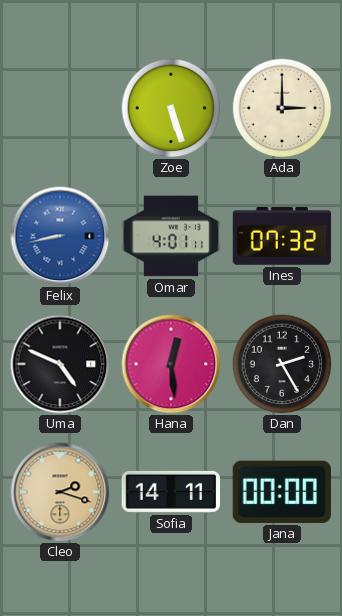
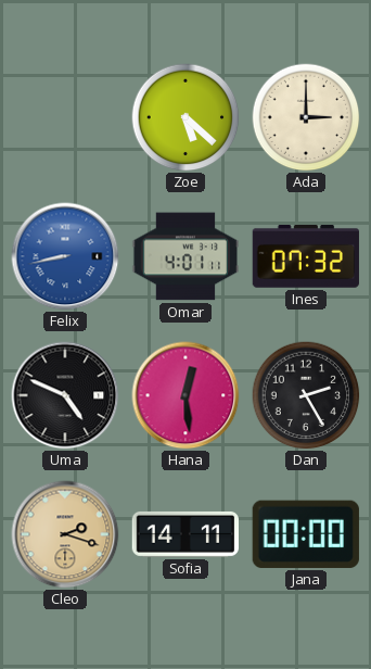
Zoe: 5:27 -> 5:22 (185, 117)
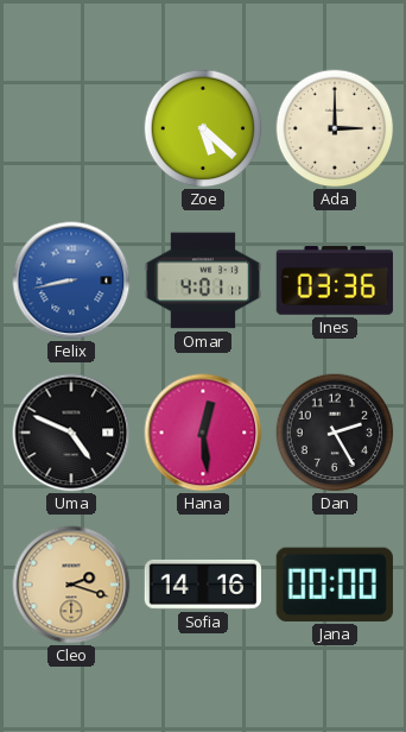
Ines: 07:32 -> 03:36 (334, 282)
Sofia: 14:11 -> 14:16 (202, 585)
